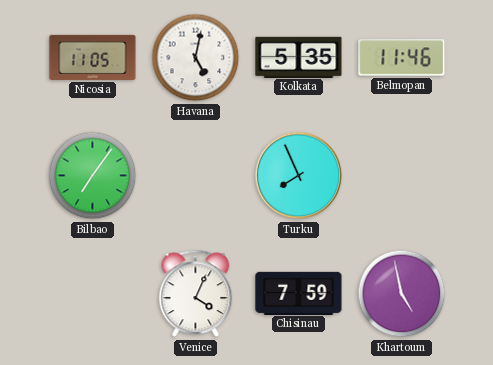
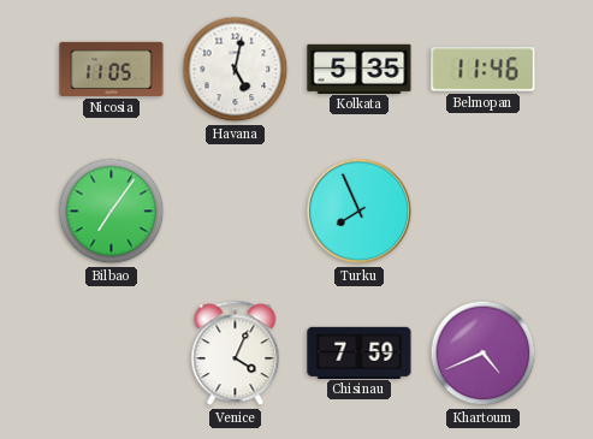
Khartoum: 4:58 -> 4:41 (484, 354)
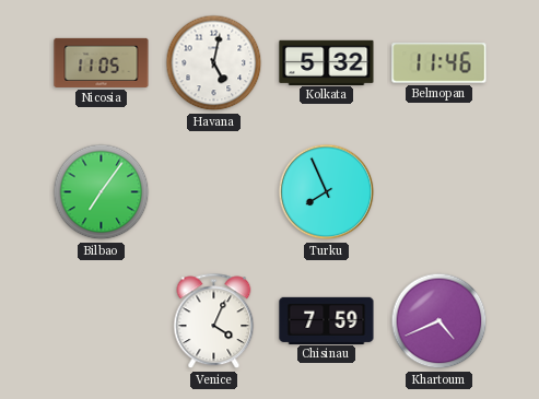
Kolkata: 5:35 -> 5:32 (327, 62)
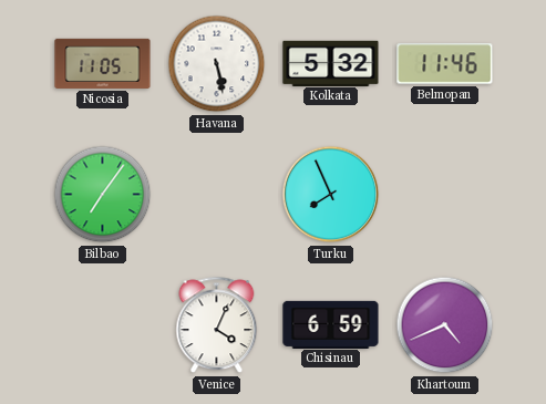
Havana: 5:02 -> 5:28 (217, 64)
Chisinau: 7:59 -> 6:59 (331, 324)
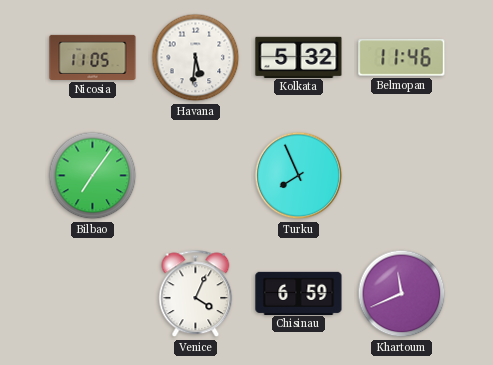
Havana: 5:28 -> 5:31 (196, 58)
Khartoum: 4:41 -> 11:41 (402, 294)
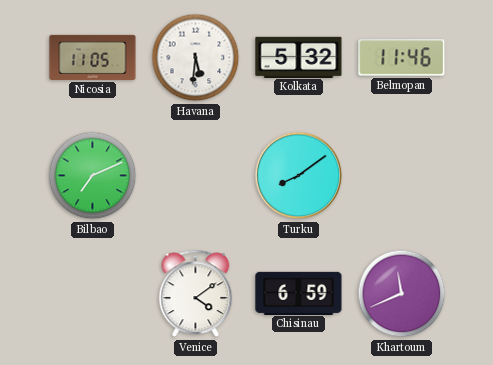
Bilbao: 7:06 -> 7:11 (93, 176)
Turku: 7:56 -> 8:09 (299, 176)
Venice: 4:04 -> 4:09 (196, 294)
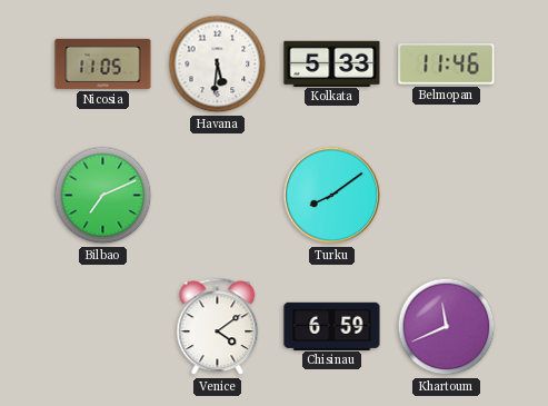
Kolkata: 5:32 -> 5:33 (332, 63)
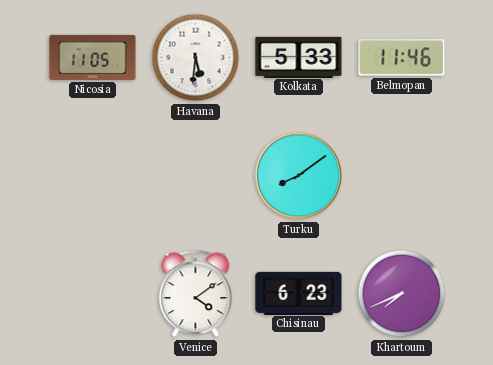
Bilbao: 7:11 -> none (103, 196)
Chisinau: 6:59 -> 6:23 (299, 293)
Khartoum: 11:41 -> 7:41 (402, 294)
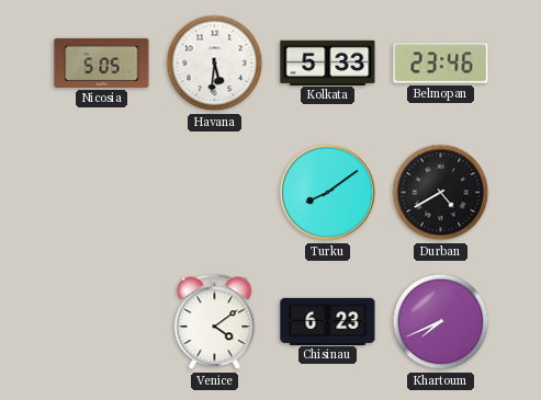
Nicosia: 11:05 -> 5:05 (102, 62)
Belmopan: 11:46 -> 23:46 (441, 64)
Durban: none -> 4:40 (441, 193)
